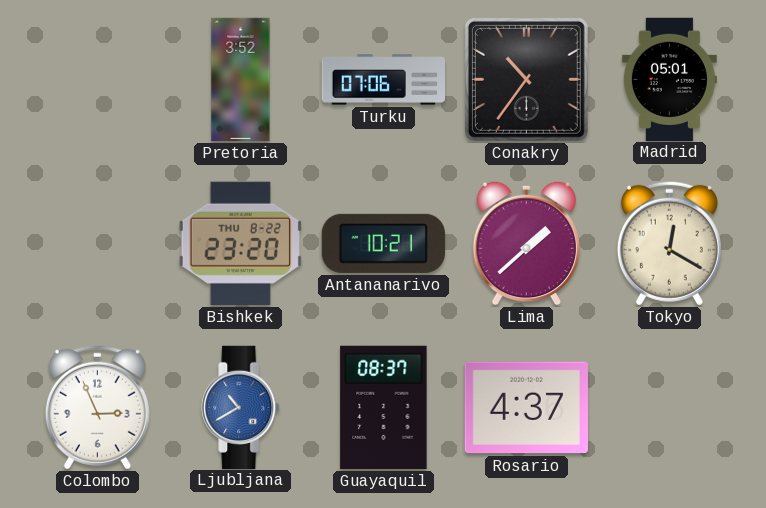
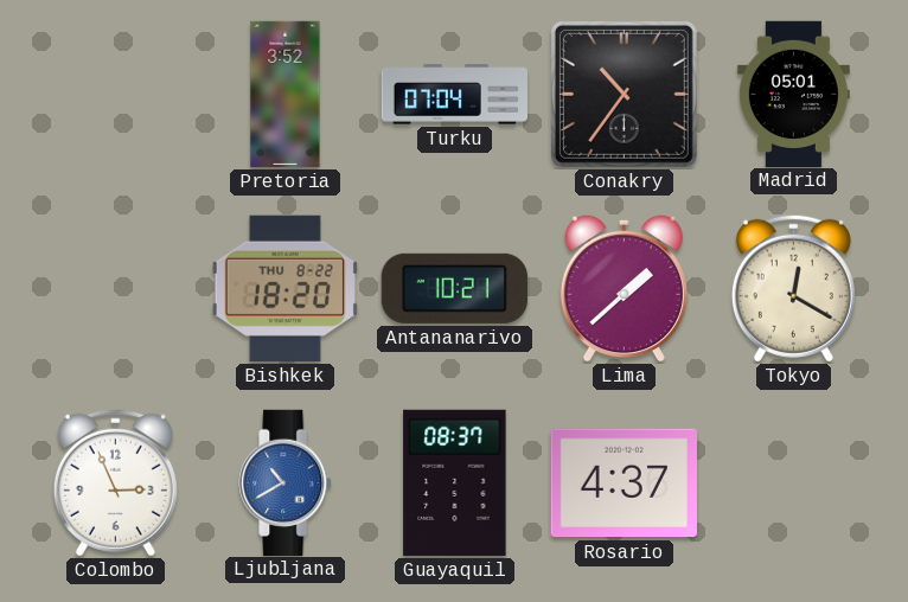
Turku: 07:06 -> 07:04 (455, 95)
Bishkek: 23:20 -> 18:20 (284, 288)
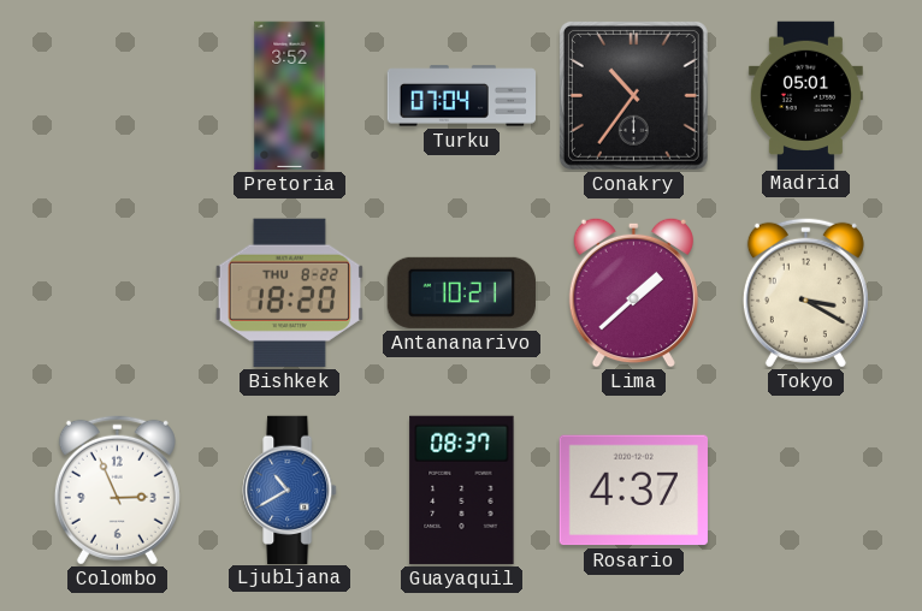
Tokyo: 12:20 -> 3:20 (805, 292)
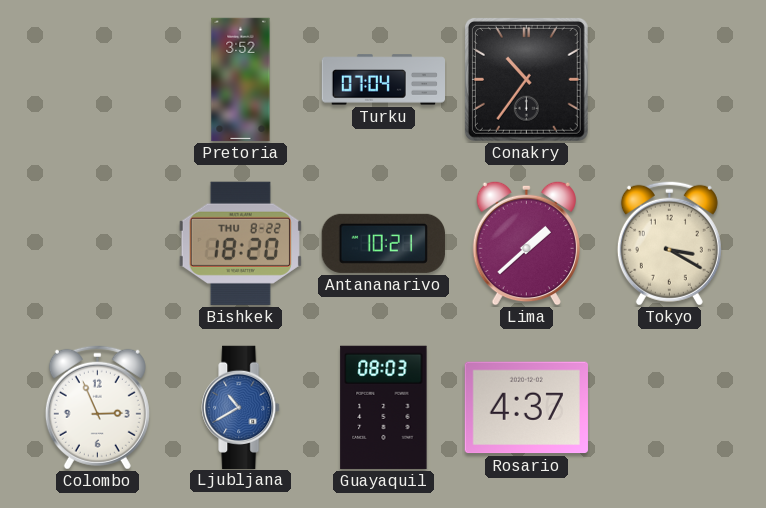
Madrid: 05:01 -> none (805, 95)
Guayaquil: 08:37 -> 08:03 (384, 407)
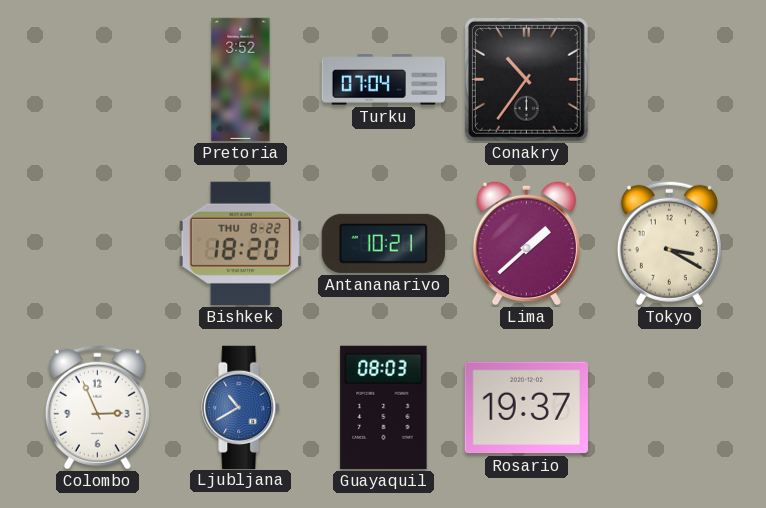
Rosario: 4:37 -> 19:37 (526, 408)
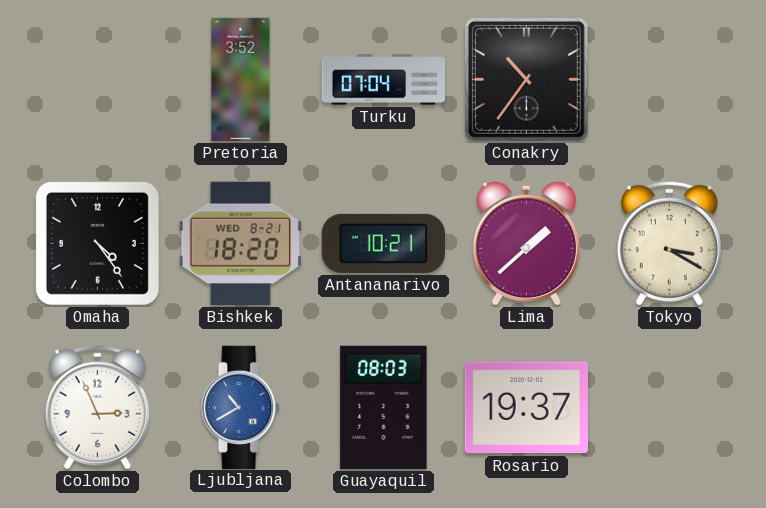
Omaha: none -> 4:24 (97, 243)
Bishkek date: THU 8-22 -> WED 8-21 (240, 243)
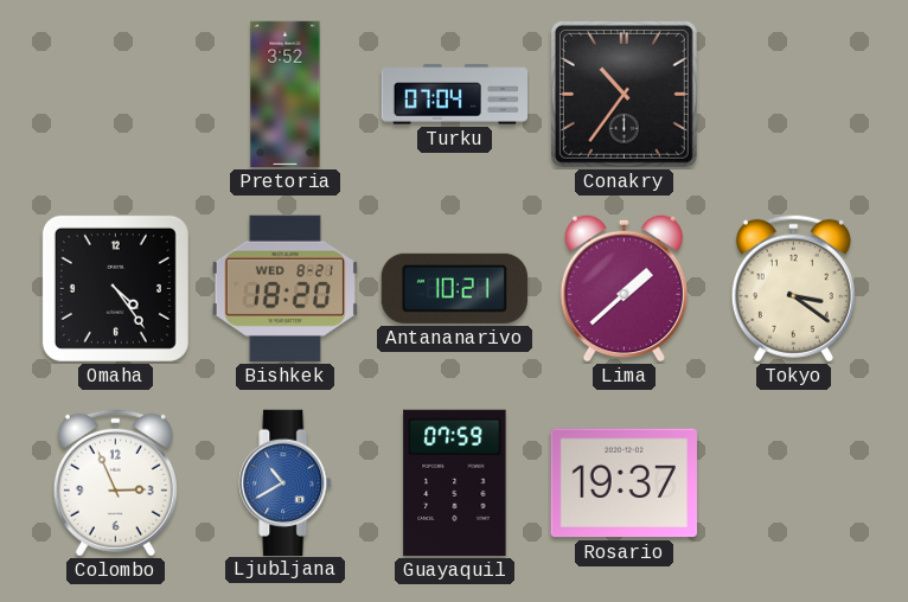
Tokyo: 3:20 -> 3:21 (793, 288)
Guayaquil: 08:03 -> 07:59 (455, 482)
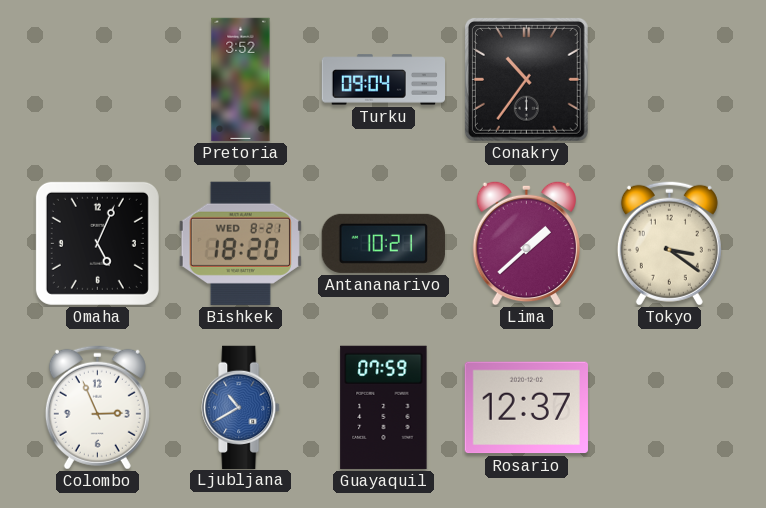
Turku: 07:04 -> 09:04 (384, 80)
Omaha: 4:24 -> 5:04 (97, 243)
Rosario: 19:37 -> 12:37 (526, 408)
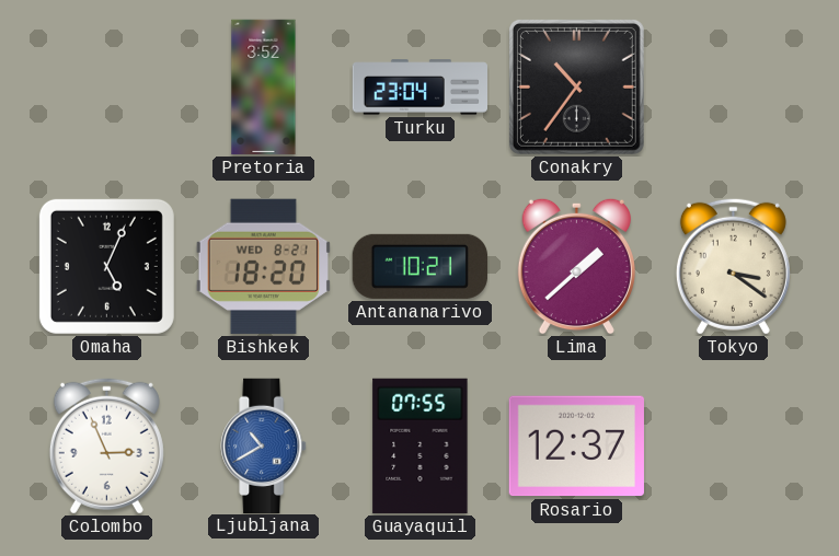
Turku: 09:04 -> 23:04 (421, 88)
Guayaquil: 07:59 -> 07:55 (421, 445)
